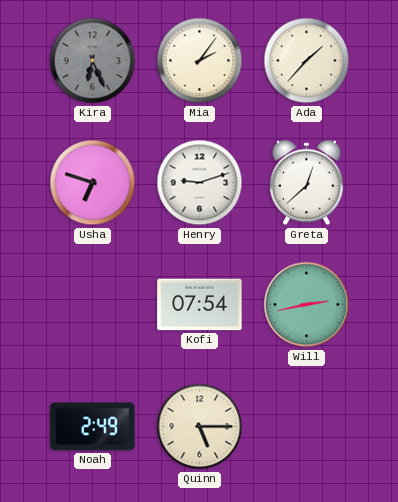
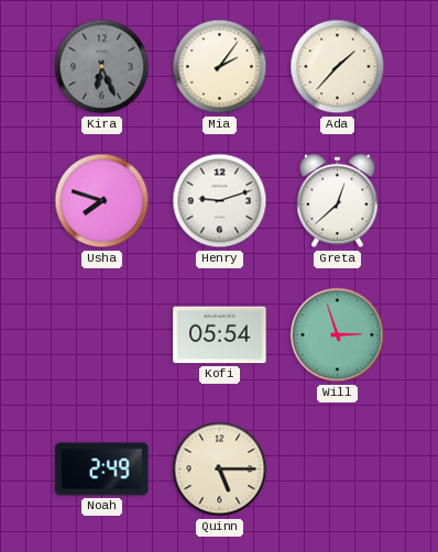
Usha: 6:48 -> 7:48 (102, 201)
Kofi: 07:54 -> 05:54 (220, 335)
Will: 2:43 -> 2:57 (338, 335)
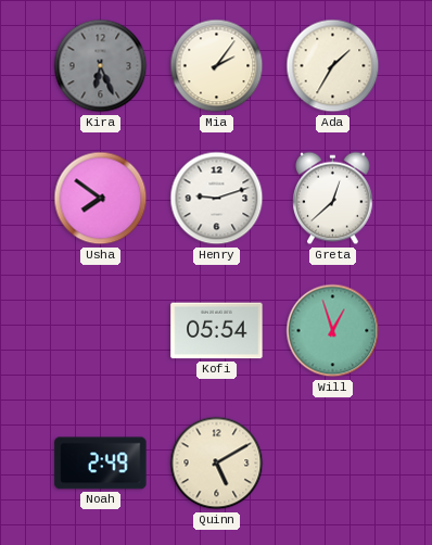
Ada: 1:37 -> 1:35 (333, 66)
Usha: 7:48 -> 7:51 (101, 199)
Will: 2:57 -> 12:57 (333, 331)
Quinn: 5:15 -> 5:10 (217, 464)
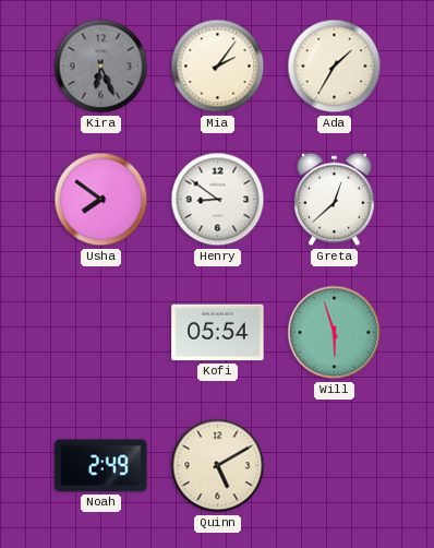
Henry: 9:12 -> 8:51 (218, 200)
Will: 12:57 -> 5:57 (335, 333)
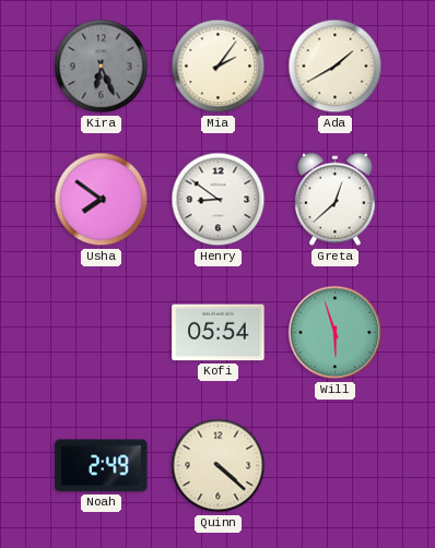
Ada: 1:35 -> 1:40 (336, 67)
Quinn: 5:10 -> 4:22 (219, 466)
